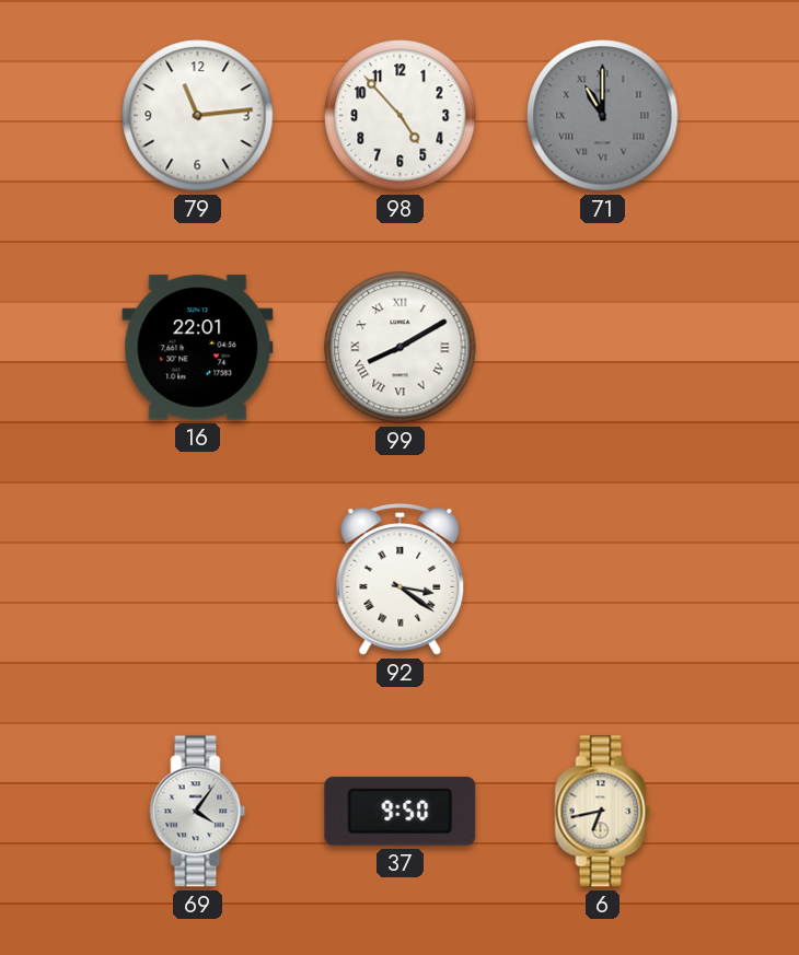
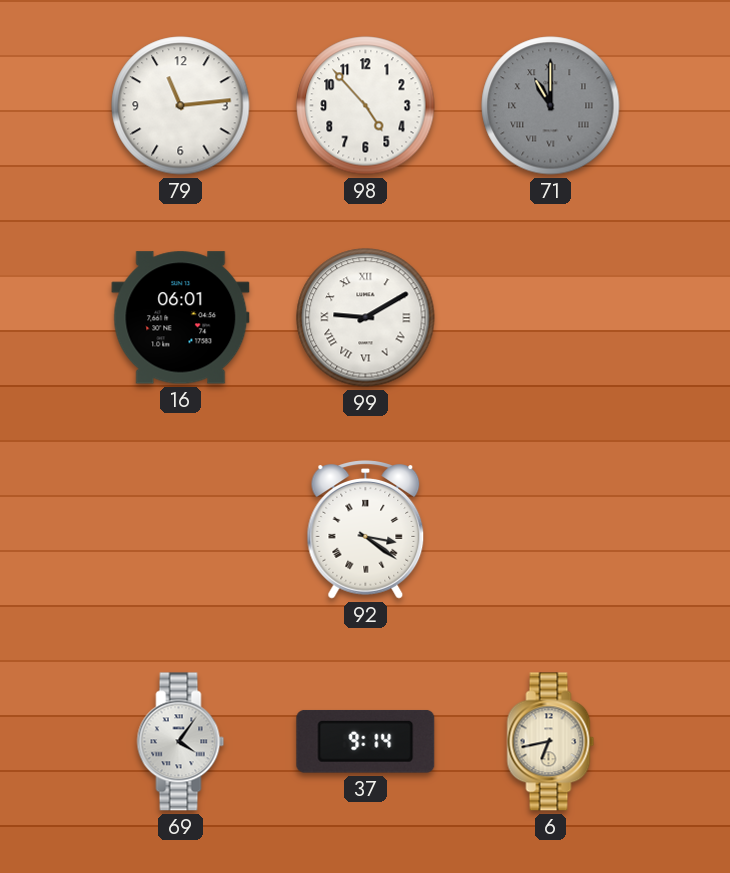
16: 22:01 -> 06:01 (181, 318)
99: 8:10 -> 9:10 (366, 318)
37: 9:50 -> 9:14 (366, 741)
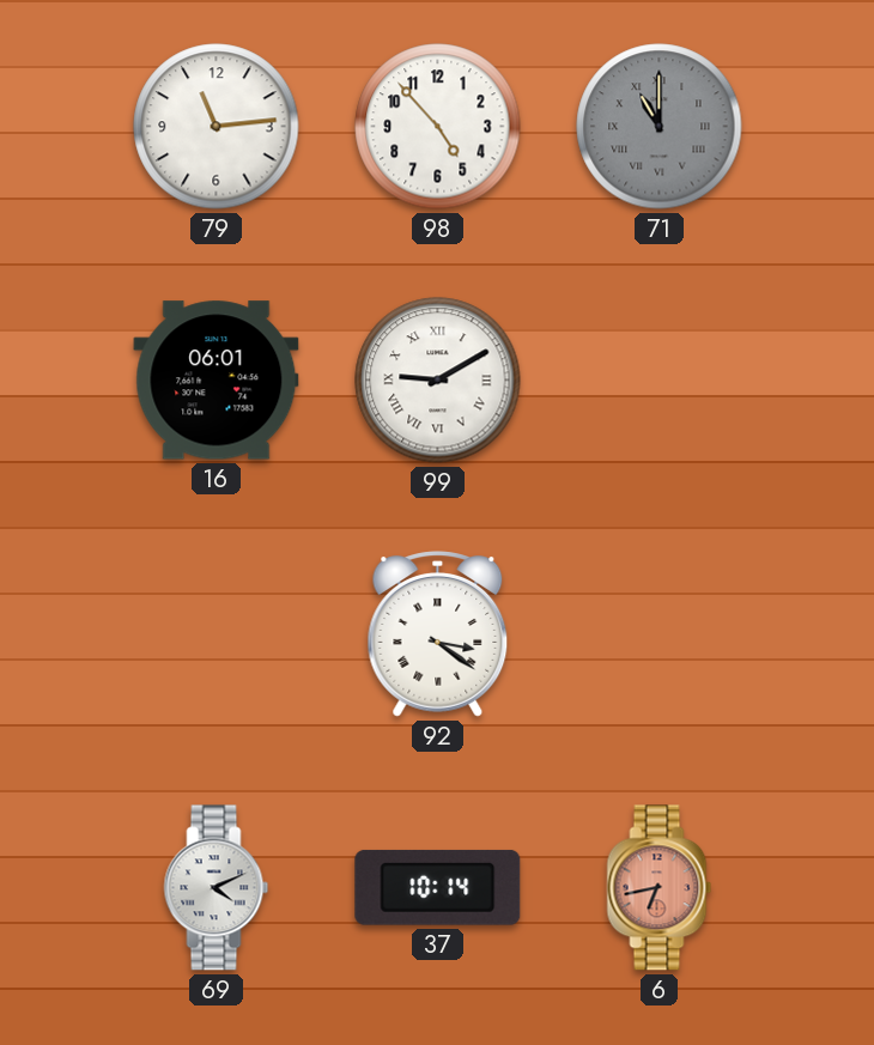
69: 4:06 -> 4:11 (217, 888)
37: 9:14 -> 10:14 (438, 887)
6 dial: cream -> salmon (660, 888)
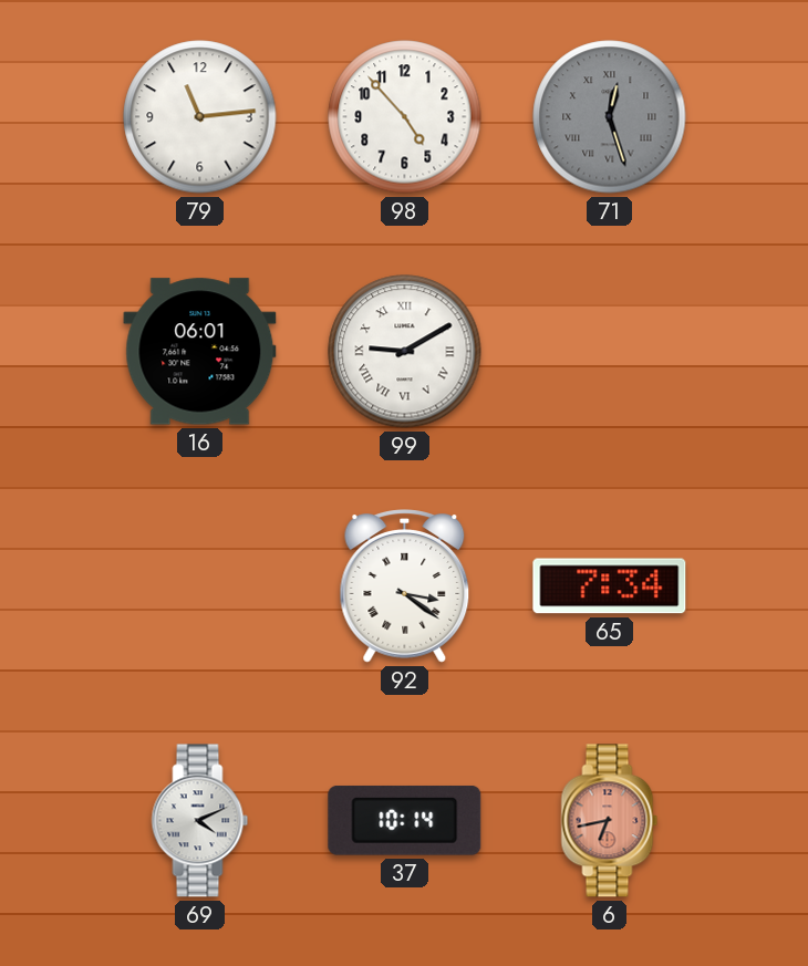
71: 11:00 -> 12:27 (610, 117)
65: none -> 7:34 (610, 586)
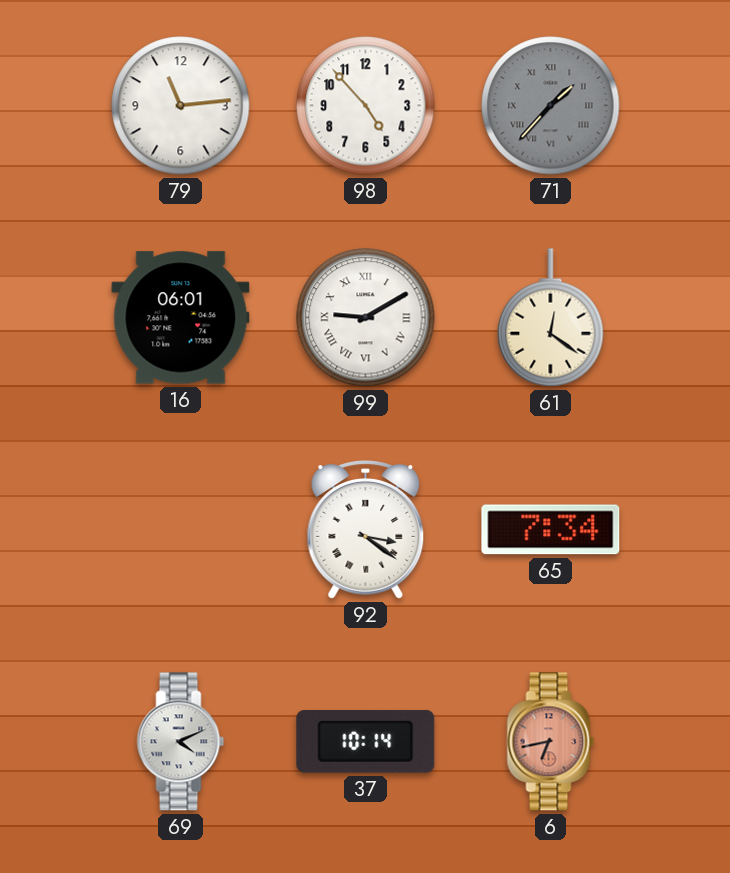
71: 12:27 -> 1:37 (551, 106)
61: none -> 12:21 (551, 318)
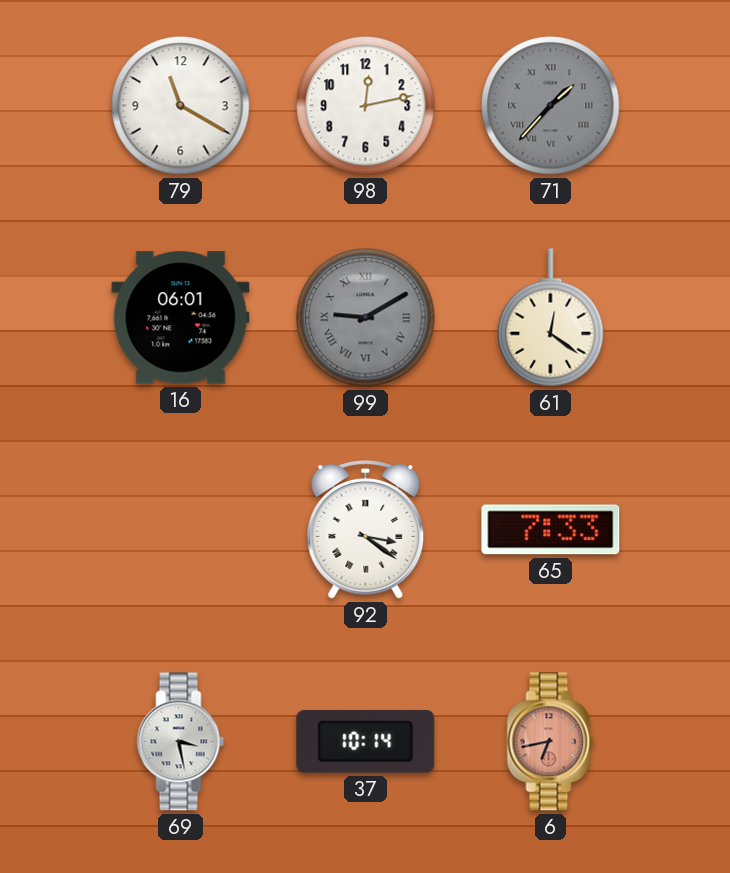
79: 11:14 -> 11:20 (181, 106)
98: 4:53 -> 12:13 (366, 106)
99 dial: white -> grey (366, 318)
65: 7:34 -> 7:33 (551, 530)
69: 4:11 -> 3:28 (181, 742)
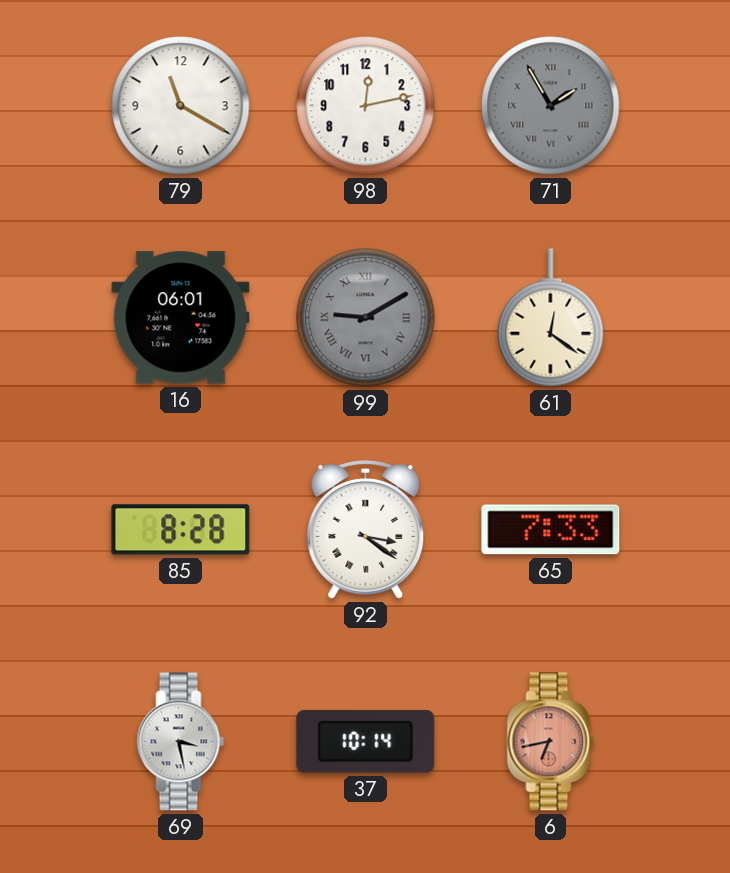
71: 1:37 -> 1:55 (551, 106)
85: none -> 8:28 (181, 530)
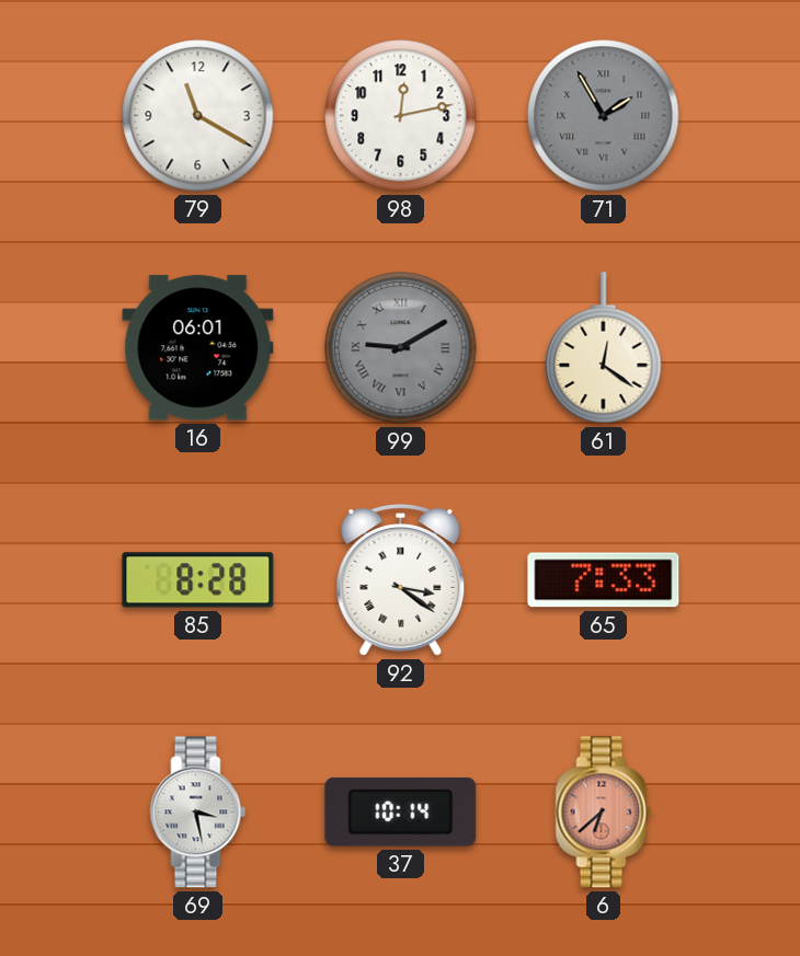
6: 6:43 -> 6:38 (604, 813)
